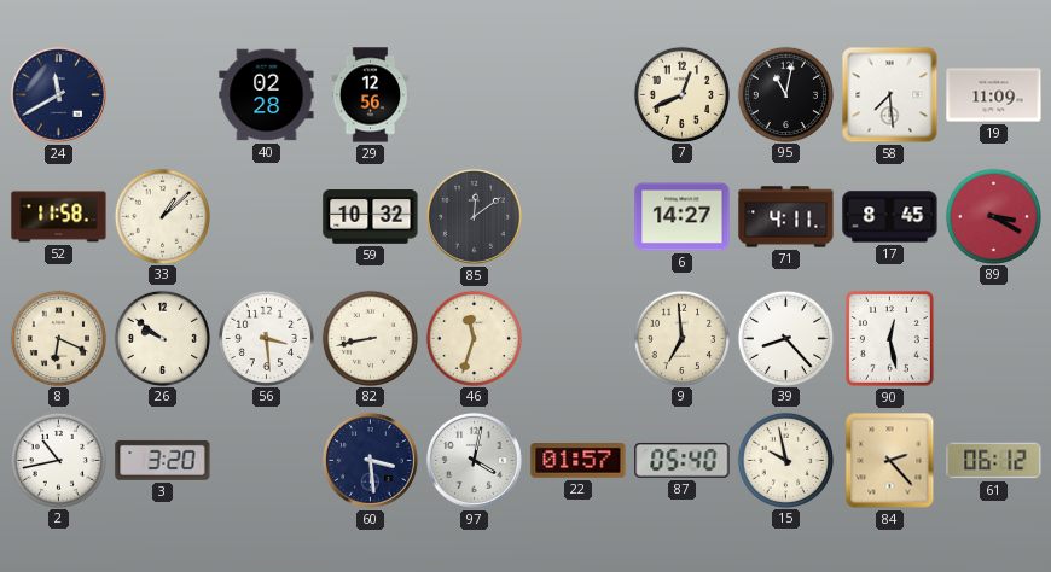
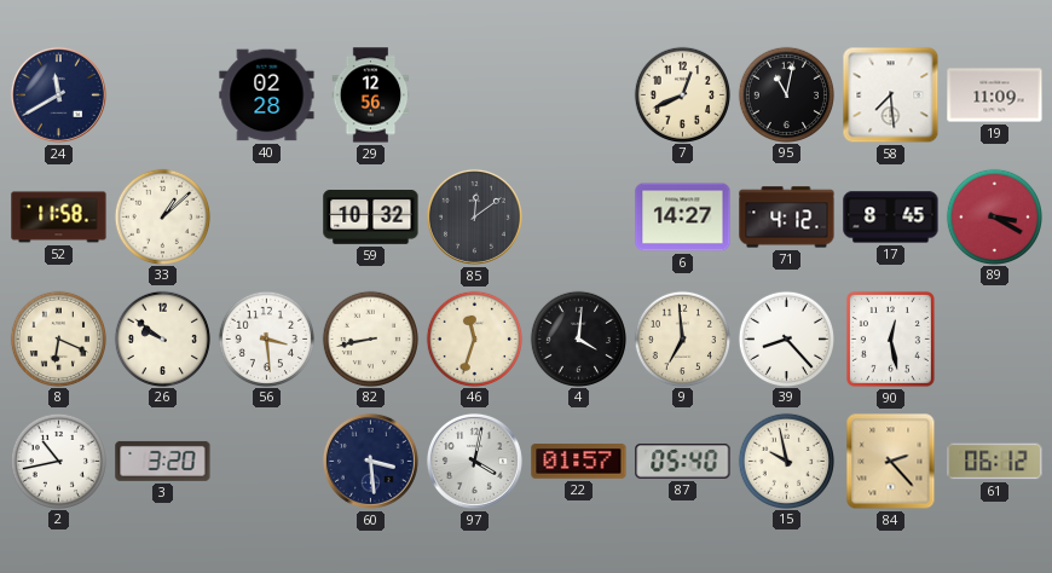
71: 4:11 -> 4:12 (787, 218)
4: none -> 4:01 (578, 338)
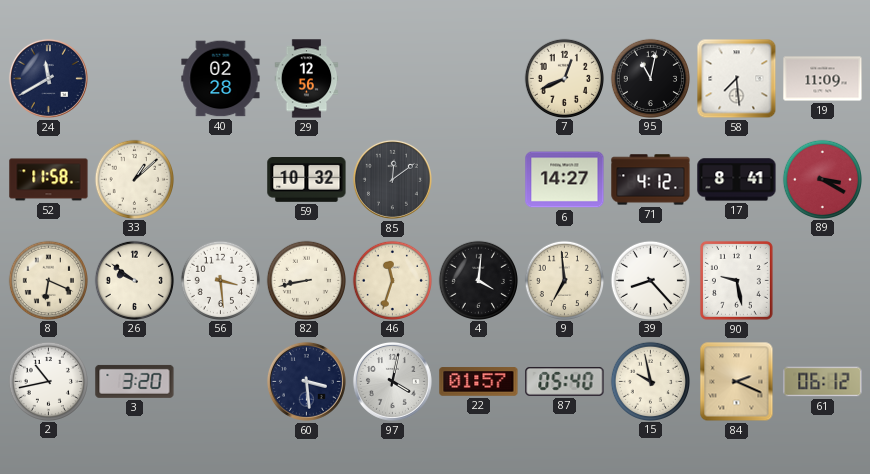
17: 8:45 -> 8:41 (737, 180)
90: 12:28 -> 9:28 (736, 280)
84: 2:23 -> 2:19 (737, 382)
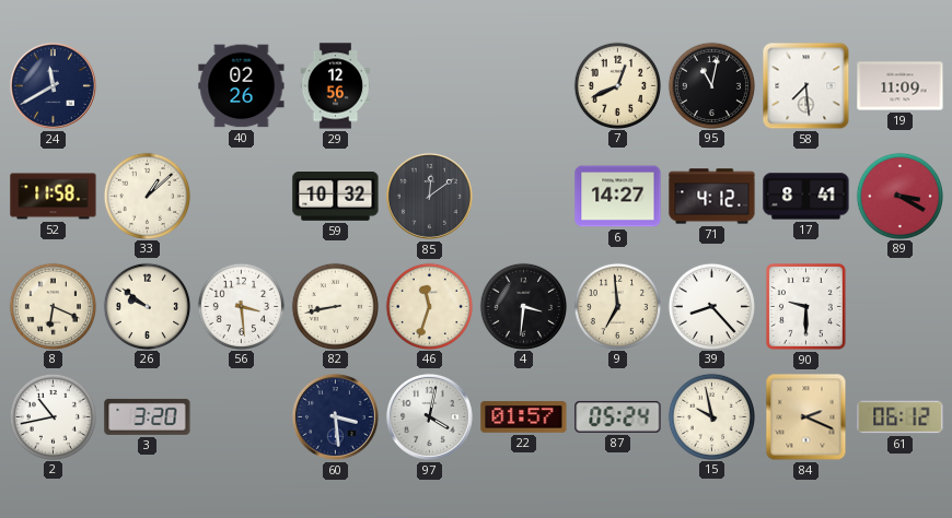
40: 02:28 -> 02:26 (242, 86)
4: 4:01 -> 3:31 (523, 306)
90: 9:28 -> 9:30 (805, 306)
87: 05:40 -> 05:24 (618, 417)
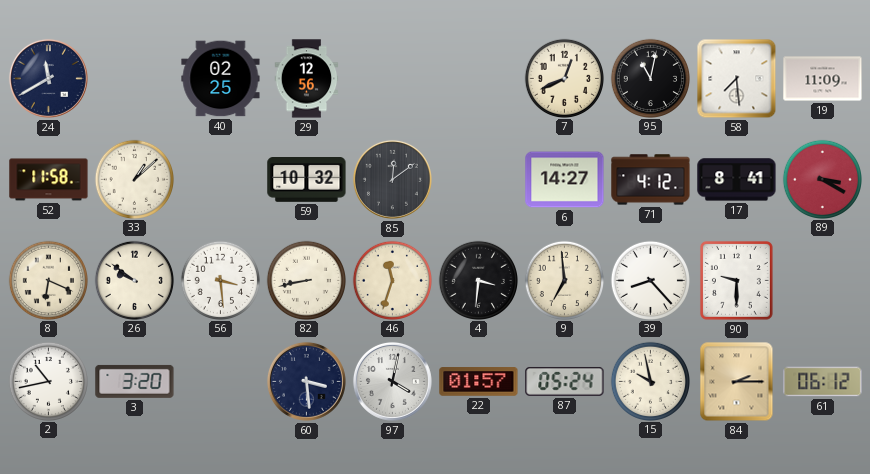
40: 02:26 -> 02:25 (221, 79)
84: 2:19 -> 2:15 (737, 382)
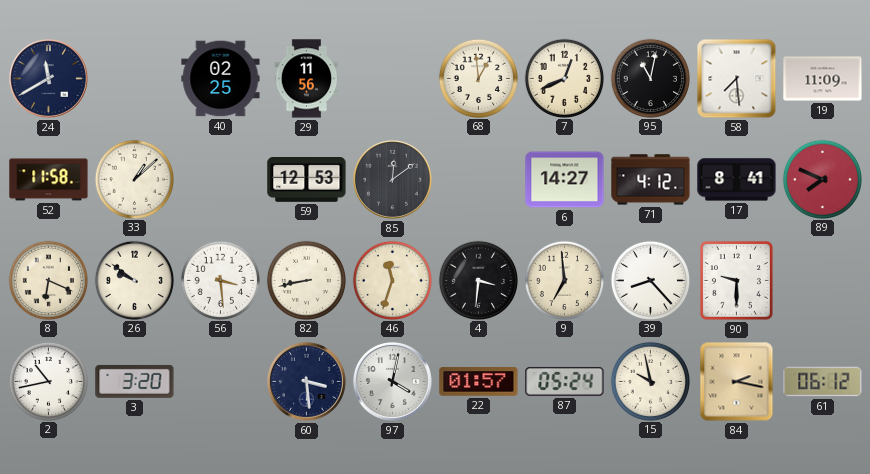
29: 12:56 -> 11:56 (307, 79)
68: none -> 12:59 (478, 78)
59: 10:32 -> 12:53 (307, 180)
89: 3:20 -> 7:49 (822, 179)
84: 2:15 -> 2:17 (737, 382)
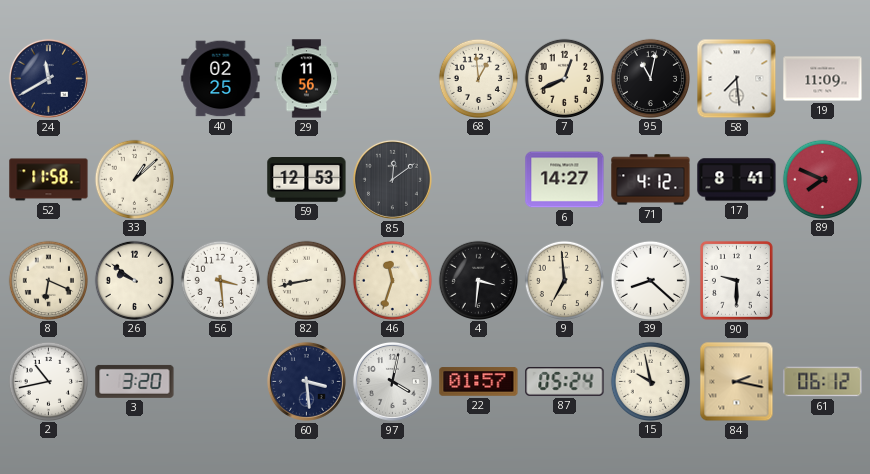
39: 8:23 -> 8:22 (650, 280)
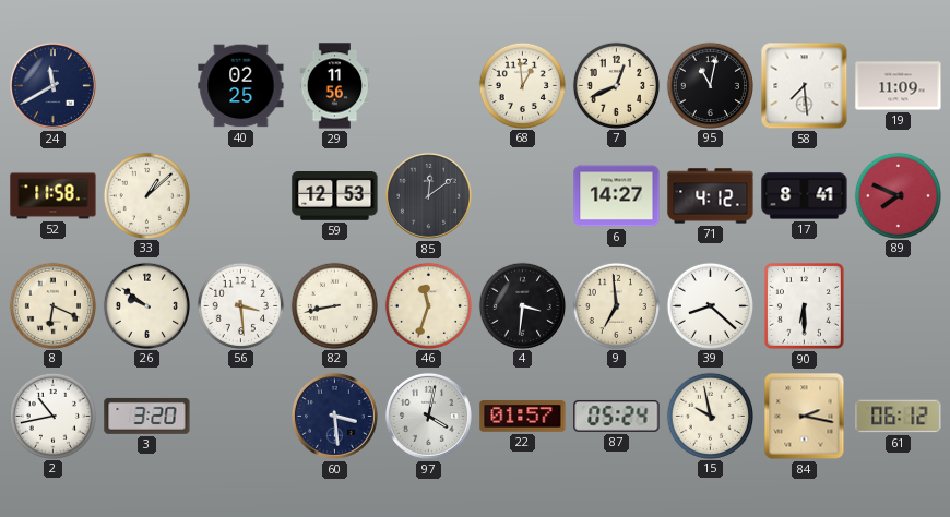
90: 9:30 -> 6:30 (804, 305)
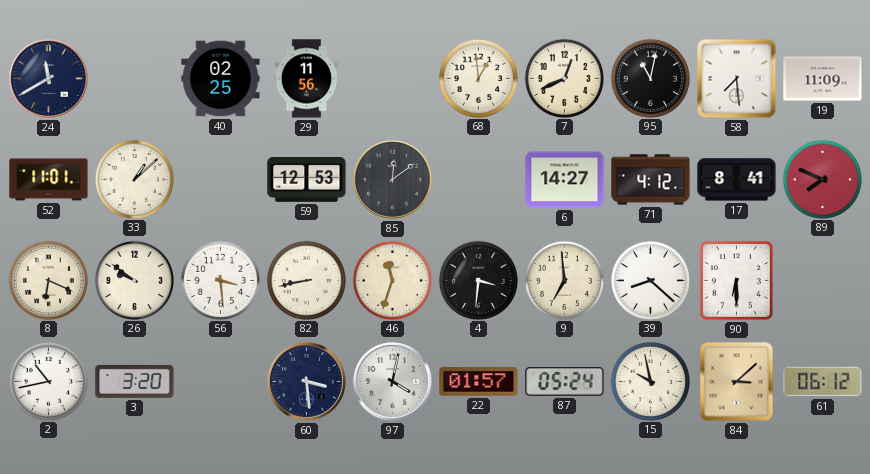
52: 11:58 -> 11:01 (49, 180)
84: 2:17 -> 3:08 (737, 382)
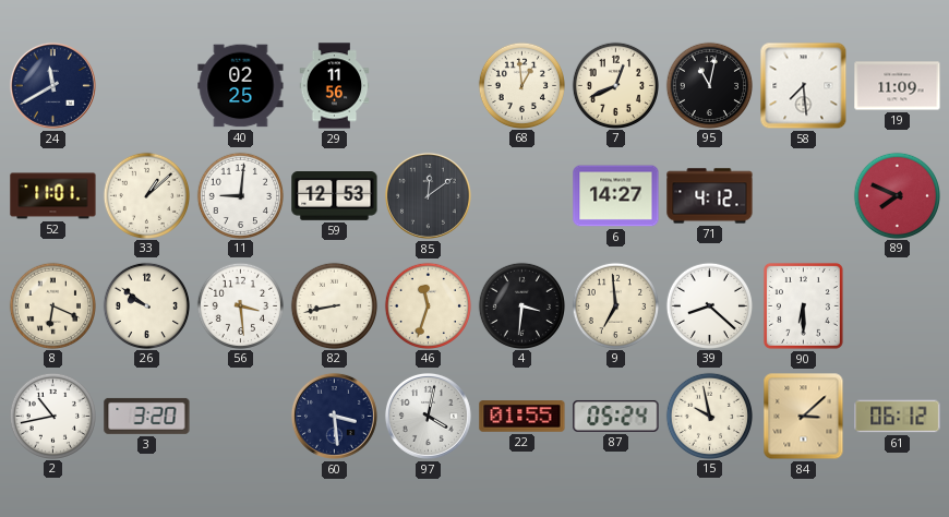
11: none -> 9:01 (240, 195)
17: 8:41 -> none (737, 180)
22: 01:57 -> 01:55 (522, 417)
